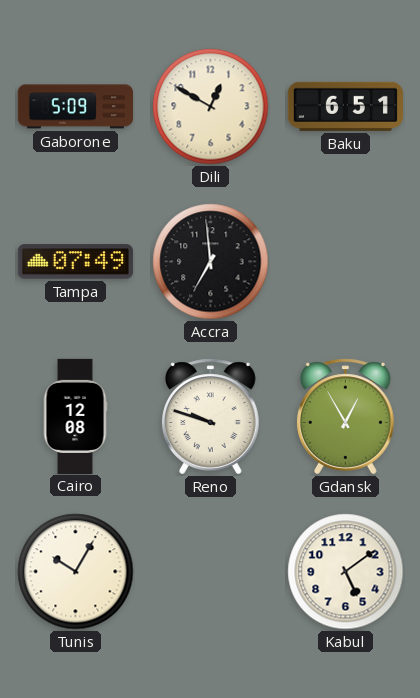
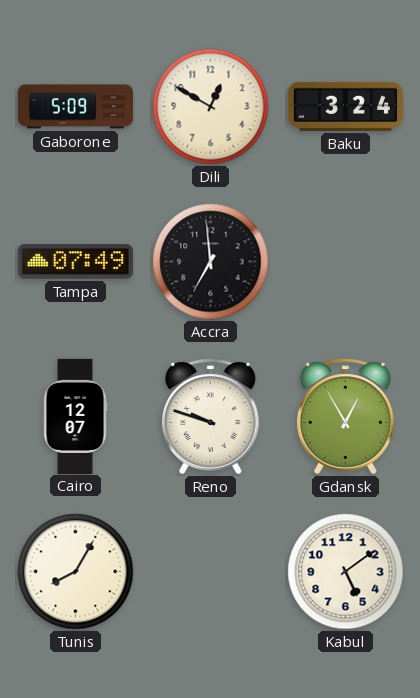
Baku: 6:51 -> 3:24 (345, 106)
Cairo: 12:08 -> 12:07 (75, 416)
Tunis: 10:05 -> 8:05 (76, 572)
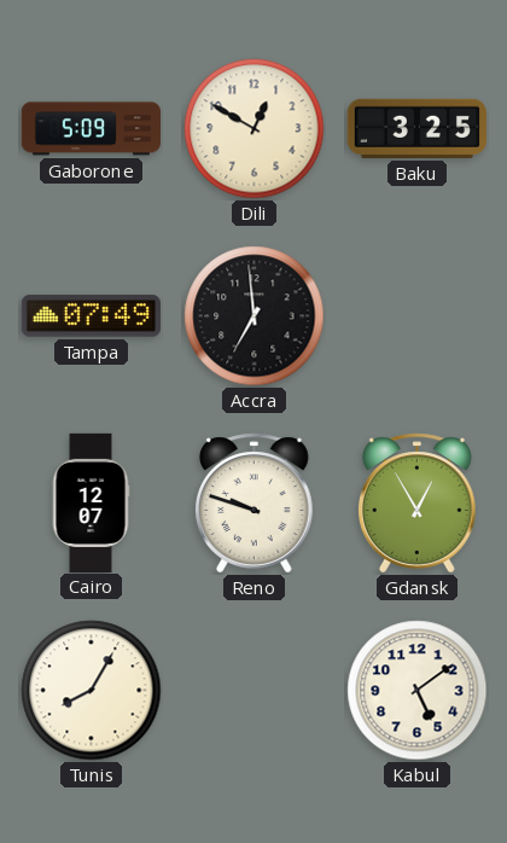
Baku: 3:24 -> 3:25 (416, 128)
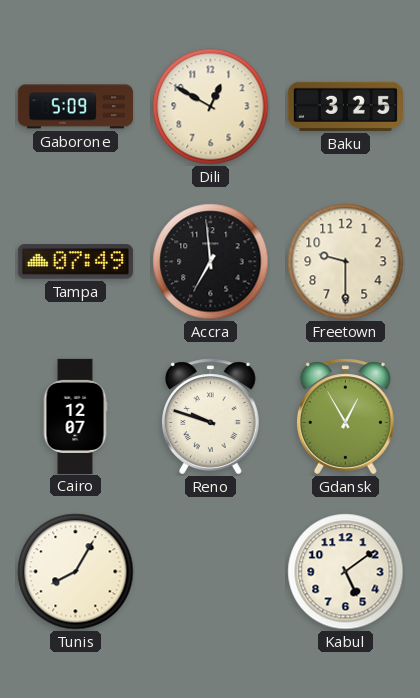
Freetown: none -> 9:30 (346, 262)
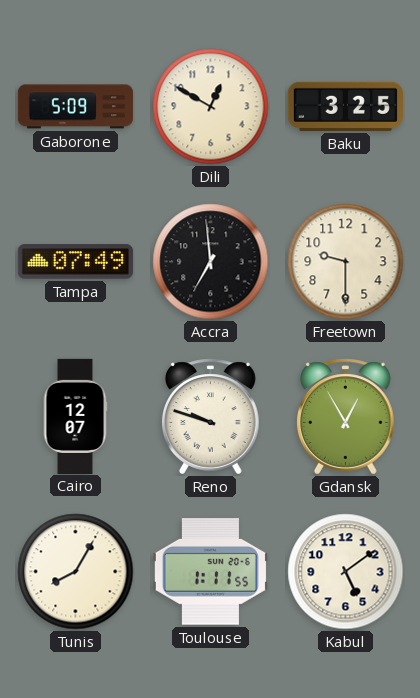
Toulouse: none -> 1:11 (210, 572)
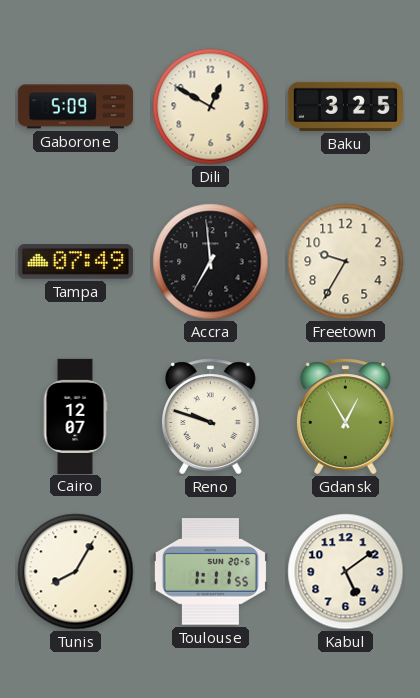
Freetown: 9:30 -> 9:35 (346, 262)
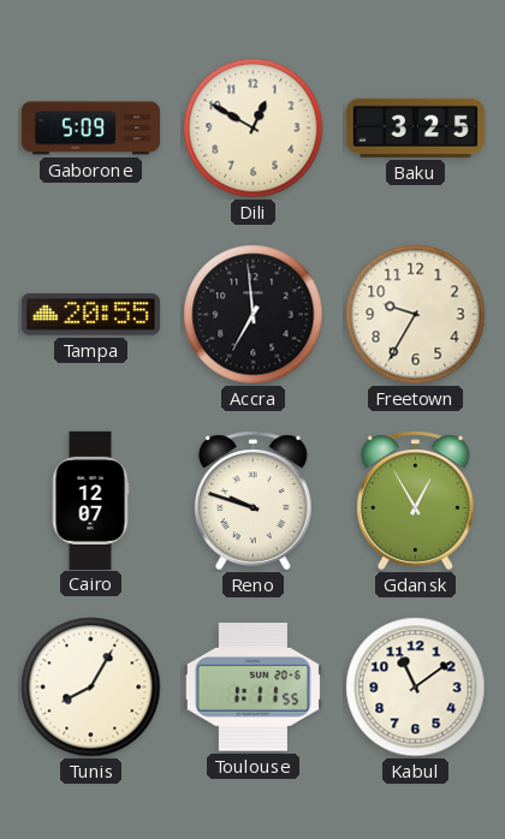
Tampa: 07:49 -> 20:55 (90, 315)
Kabul: 5:09 -> 11:09 (416, 688)
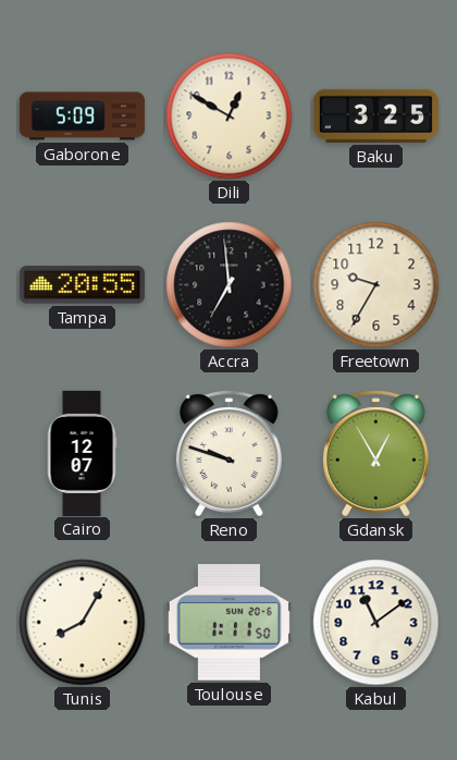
Toulouse: 1:11:55 -> 1:11:50 (228, 623)
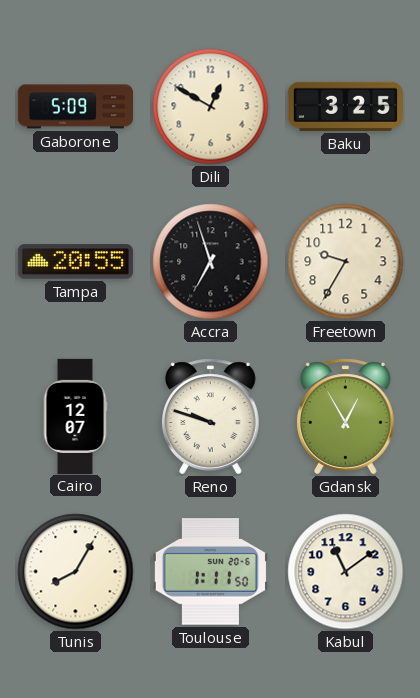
Accra: 6:59 -> 6:57 (211, 262)
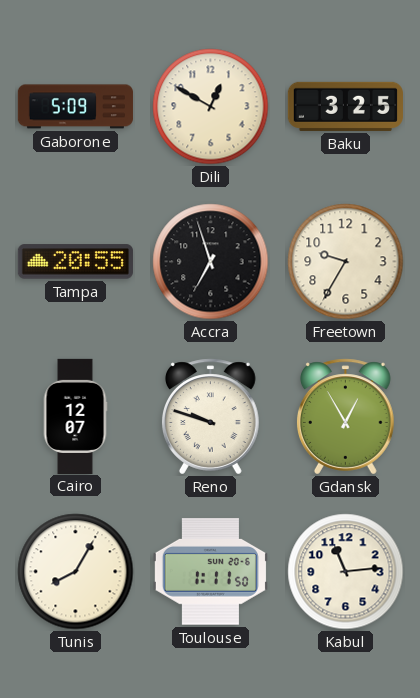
Kabul: 11:09 -> 11:14 (346, 572)
